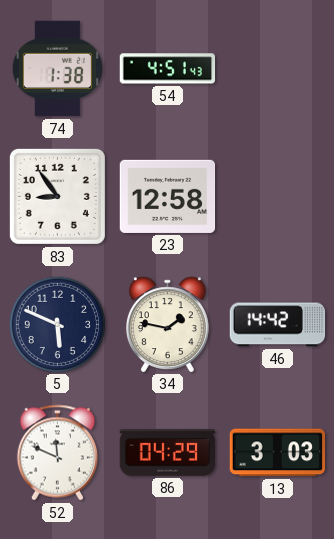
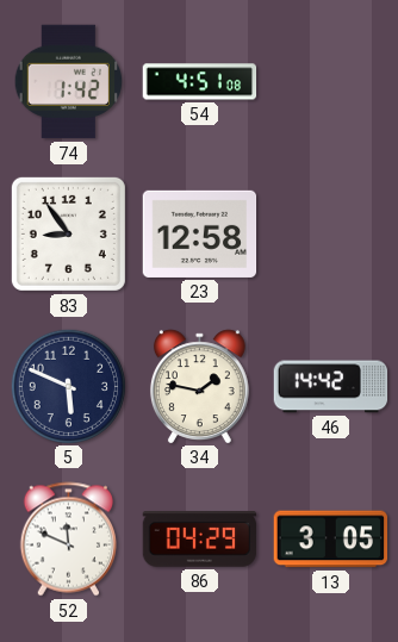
74: 1:38 -> 1:42 (69, 82)
54: 4:51:43 -> 4:51:08 (200, 82)
13: 3:03 -> 3:05 (330, 540)
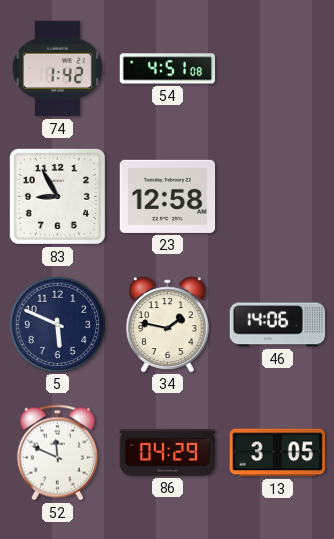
83: 8:54 -> 8:55 (57, 196)
46: 14:42 -> 14:06 (278, 325)
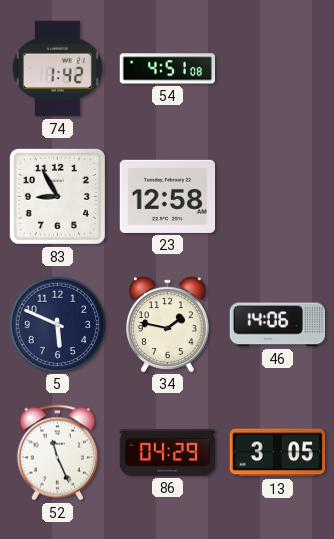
52: 11:49 -> 11:26 (57, 453)
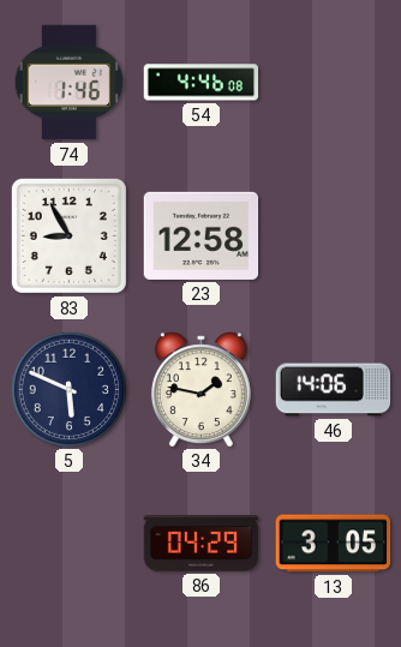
74: 1:42 -> 1:46 (70, 83)
54: 4:51 -> 4:46 (202, 83)
52: 11:26 -> none (57, 453)
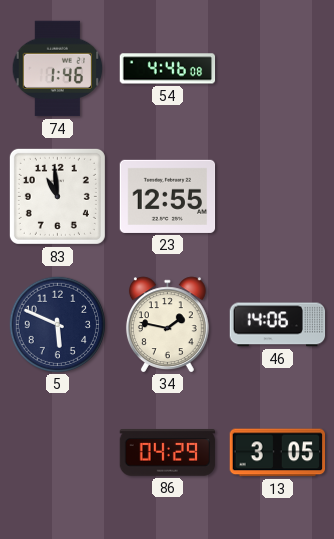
83: 8:55 -> 10:59 (57, 196)
23: 12:58 -> 12:55 (168, 196)
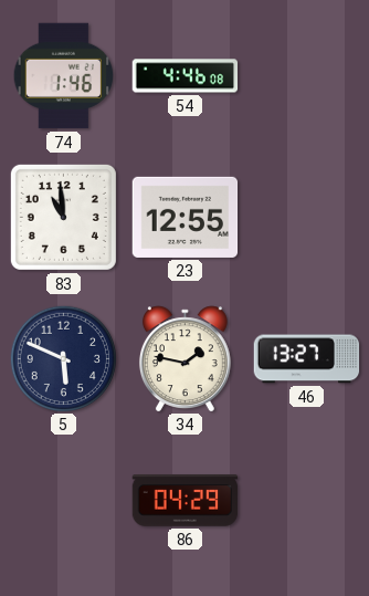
46: 14:06 -> 13:27 (307, 359)
13: 3:05 -> none (277, 453)
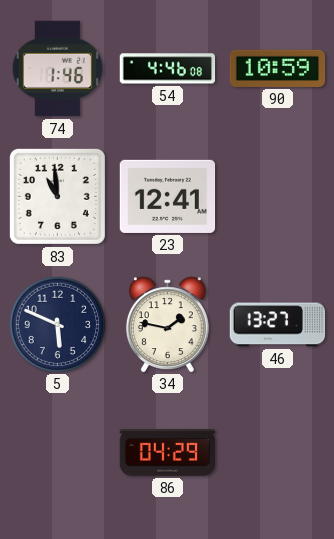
90: none -> 10:59 (278, 68)
23: 12:55 -> 12:41 (168, 196)
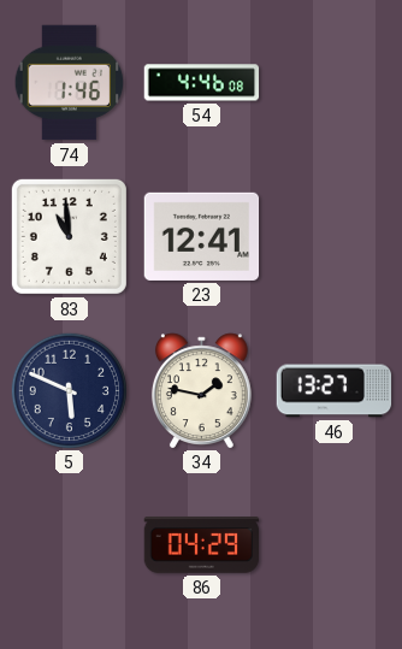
90: 10:59 -> none (278, 68)
